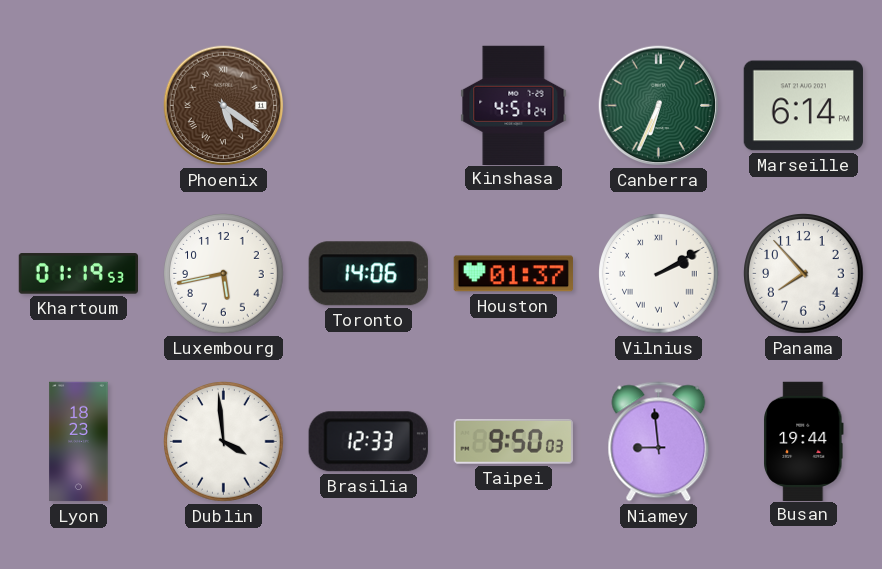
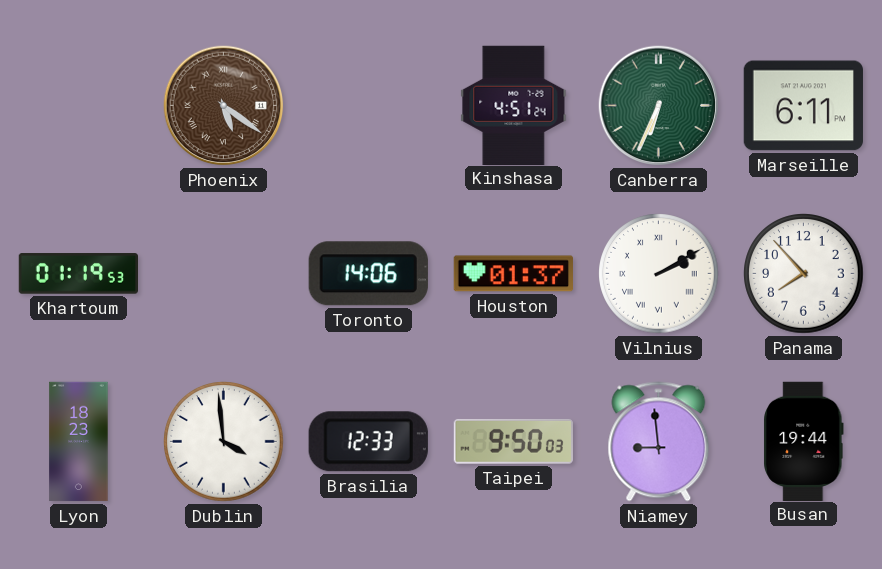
Marseille: 6:14 -> 6:11 (803, 106)
Luxembourg: 5:43 -> none (224, 274)
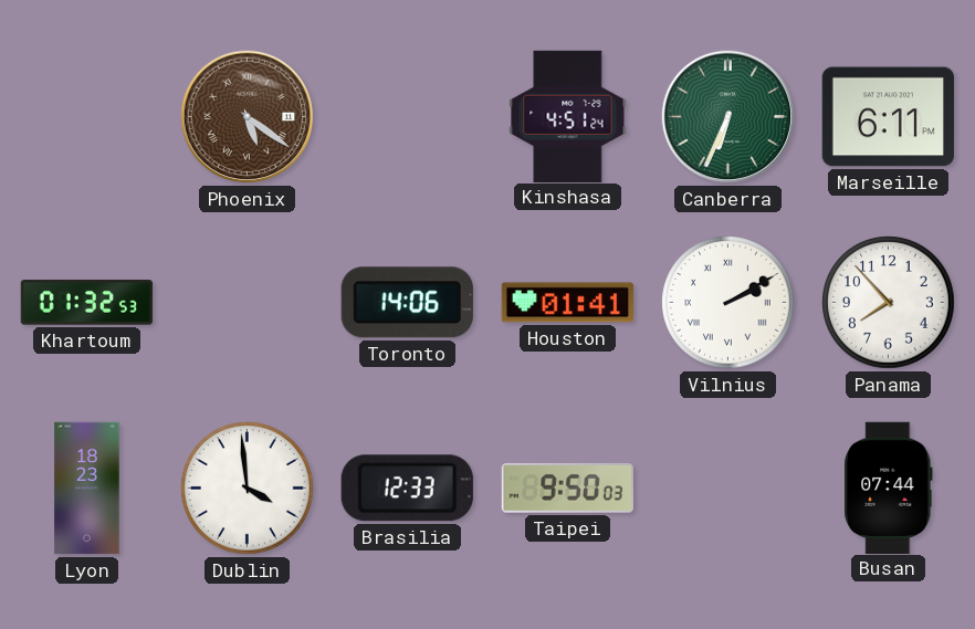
Khartoum: 01:19 -> 01:32 (86, 303)
Houston: 01:37 -> 01:41 (567, 303)
Niamey: 8:59 -> none (659, 442)
Busan: 19:44 -> 07:44 (889, 488)
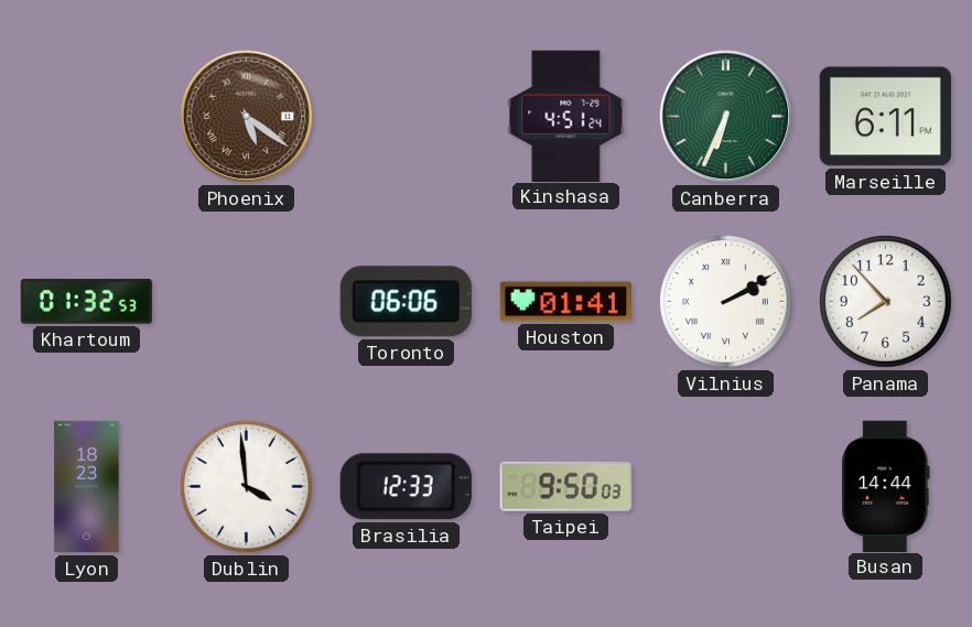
Toronto: 14:06 -> 06:06 (406, 302)
Busan: 07:44 -> 14:44 (886, 486)
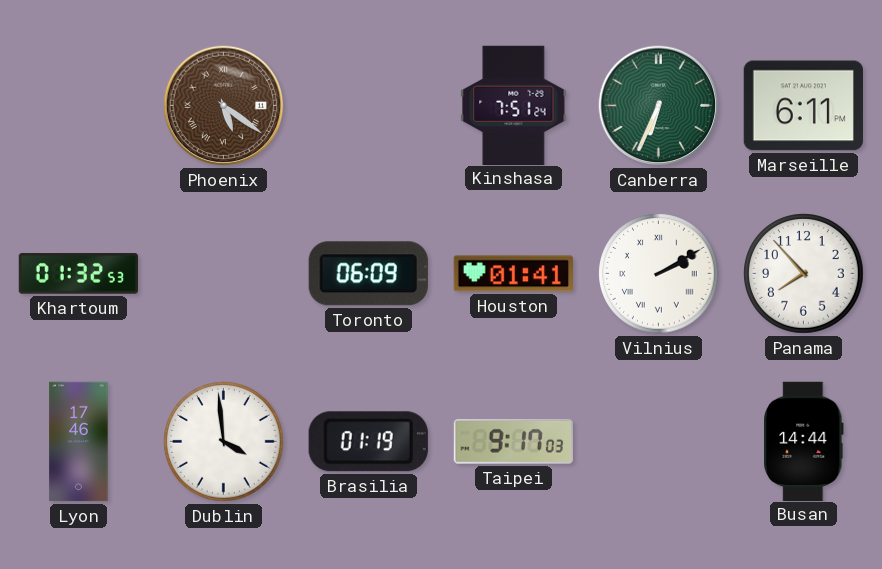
Kinshasa: 4:51 -> 7:51 (514, 105)
Toronto: 06:06 -> 06:09 (368, 274)
Lyon: 18:23 -> 17:46 (79, 442)
Brasilia: 12:33 -> 01:19 (368, 442)
Taipei: 9:50 -> 9:17 (513, 441)
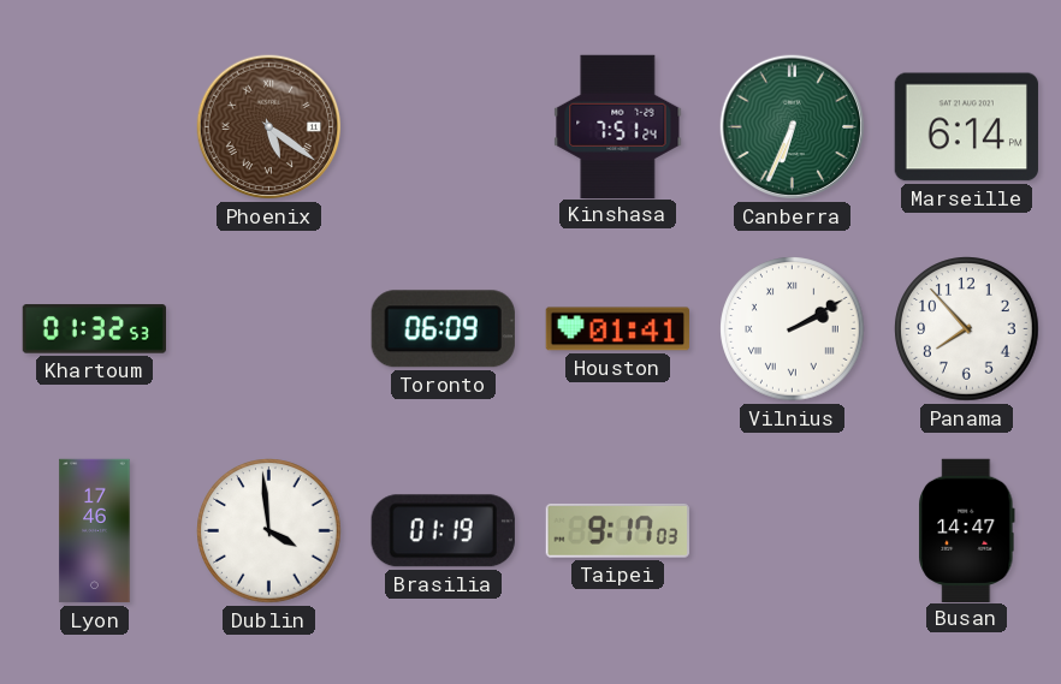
Marseille: 6:11 -> 6:14 (966, 127)
Busan: 14:44 -> 14:47 (967, 530)
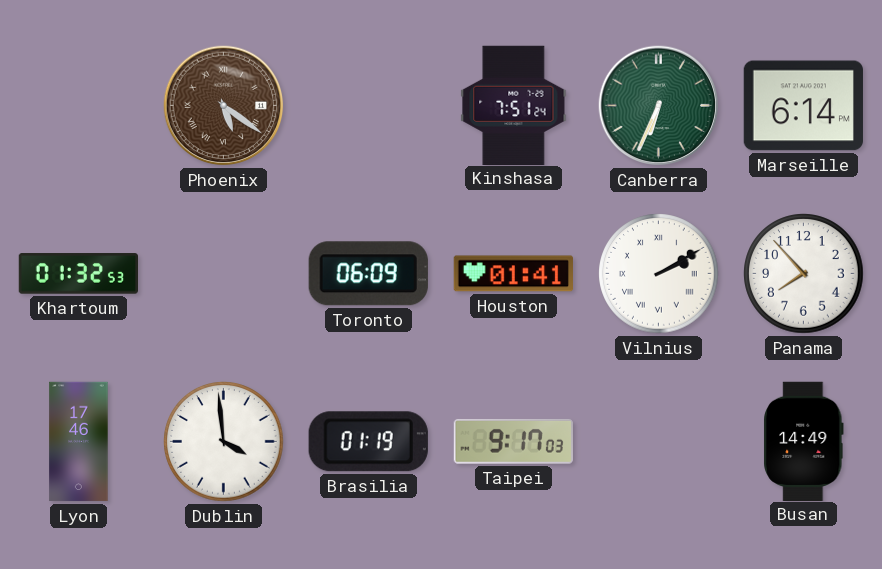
Busan: 14:47 -> 14:49 (804, 441)
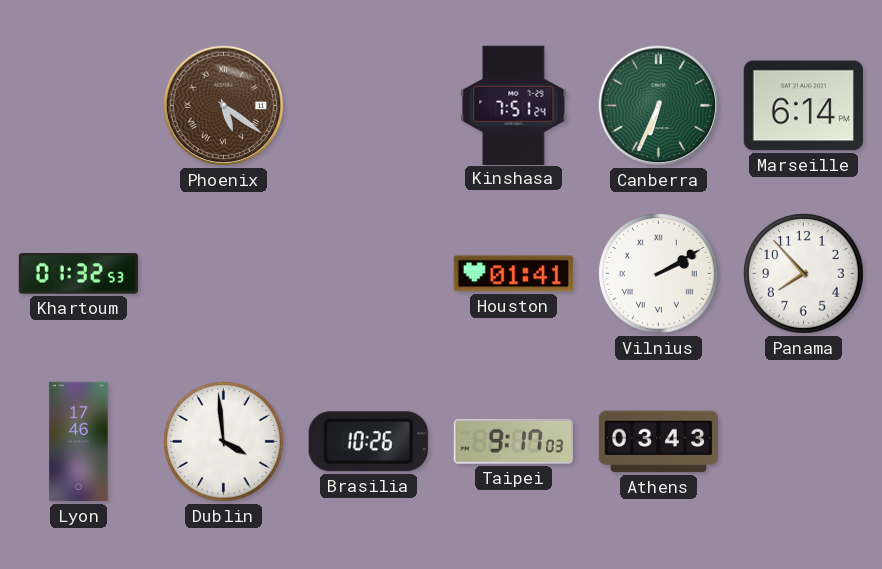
Toronto: 06:09 -> none (368, 274)
Brasilia: 01:19 -> 10:26 (368, 442)
Athens: none -> 03:43 (658, 442)
Busan: 14:49 -> none (804, 441)
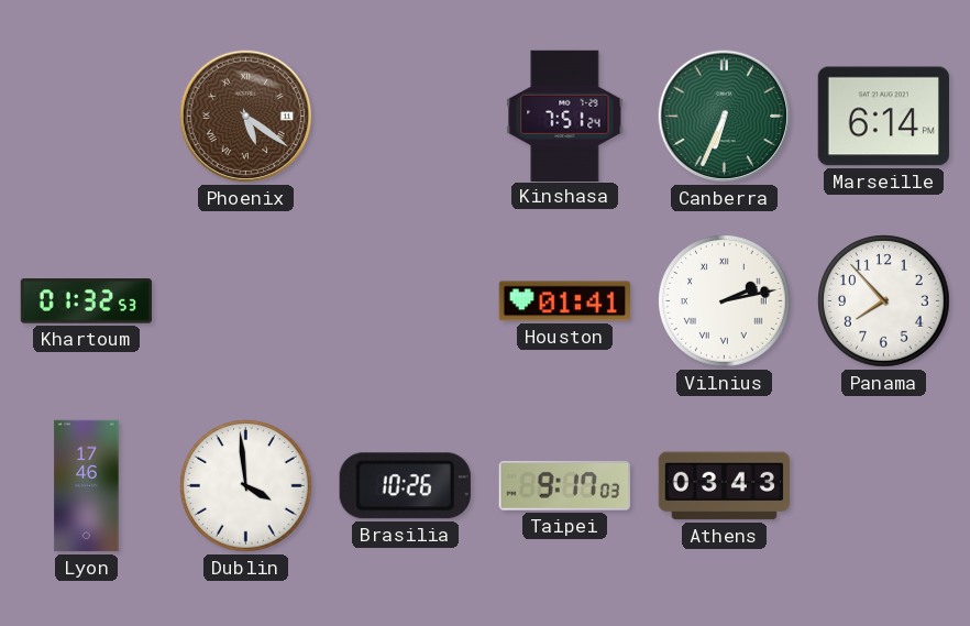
Vilnius: 2:10 -> 2:13 (725, 301)
